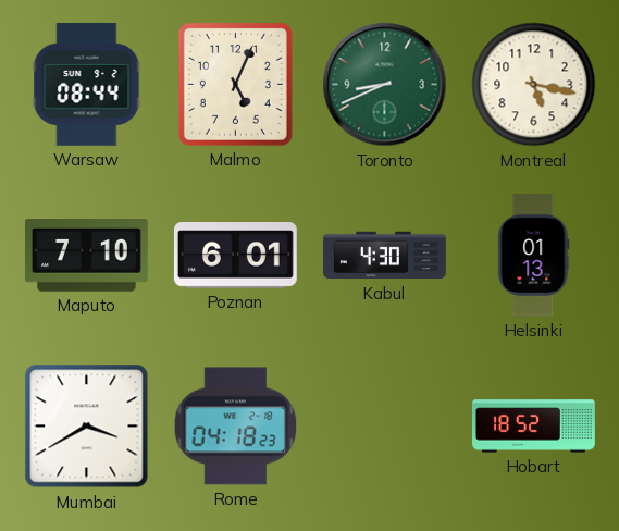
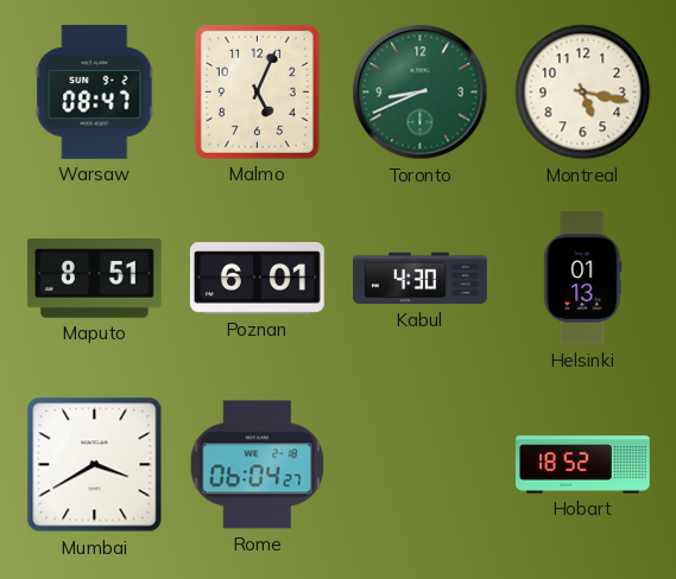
Warsaw: 08:44 -> 08:47 (95, 91)
Maputo: 7:10 -> 8:51 (94, 279)
Rome: 04:18 -> 06:04 (258, 465)
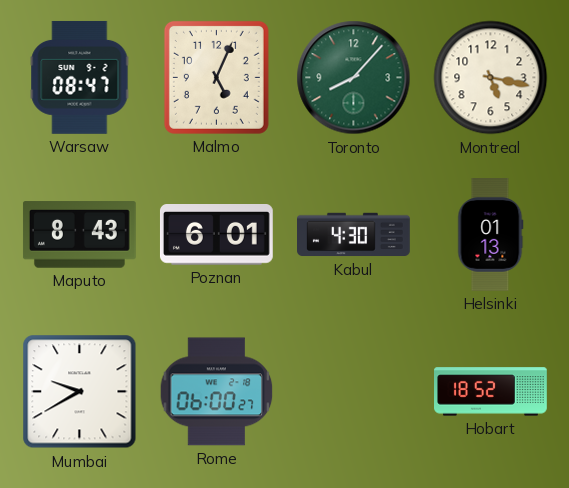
Toronto: 8:41 -> 8:07 (354, 78)
Maputo: 8:51 -> 8:43 (79, 235)
Mumbai: 3:40 -> 9:40 (80, 392)
Rome: 06:04 -> 06:00 (217, 392)
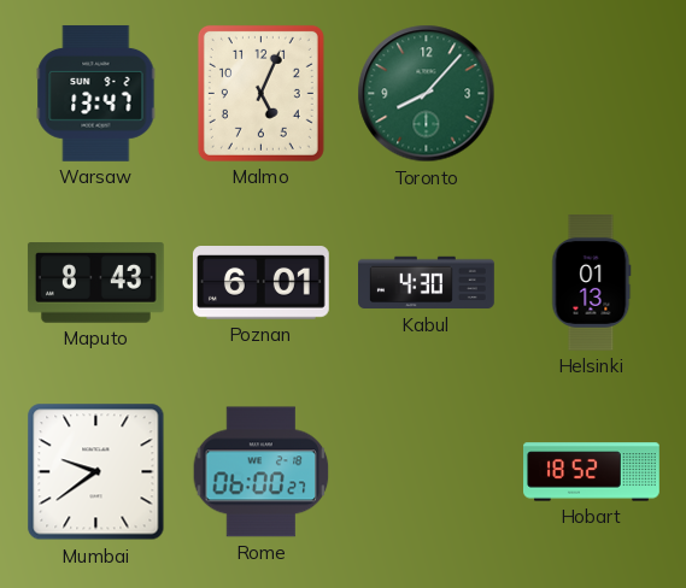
Warsaw: 08:47 -> 13:47 (96, 93)
Montreal: 5:17 -> none (491, 78)
Mumbai: 9:40 -> 9:39 (96, 472)
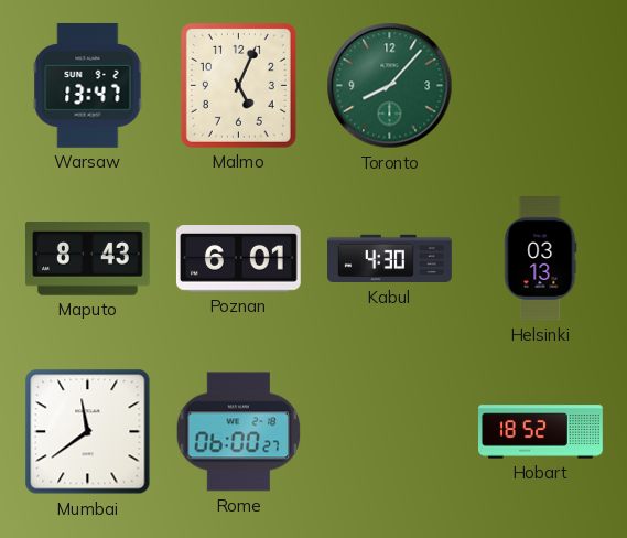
Helsinki: 01:13 -> 03:13 (541, 259)
Mumbai: 9:39 -> 11:39 (88, 432)
